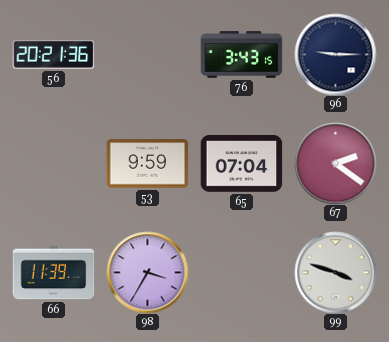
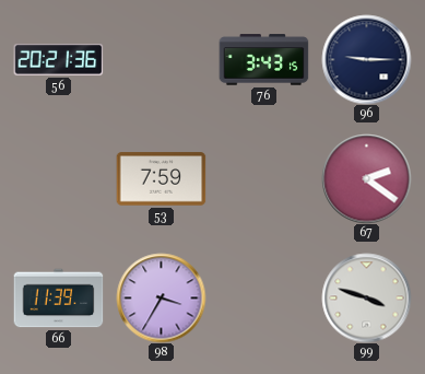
53: 9:59 -> 7:59 (161, 179)
65: 07:04 -> none (241, 164)
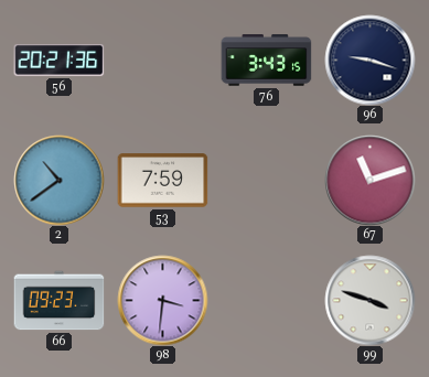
96: 9:15 -> 9:18 (369, 60)
2: none -> 10:39 (58, 180)
67: 2:21 -> 11:12 (369, 180)
66: 11:39 -> 09:23 (58, 301)
98: 3:35 -> 3:31 (162, 300)
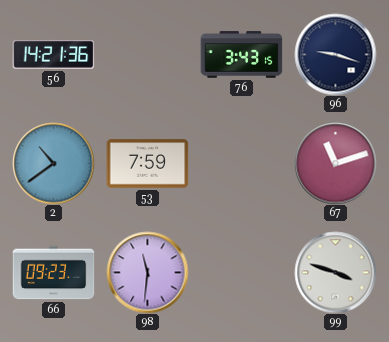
56: 20:21 -> 14:21 (53, 55)
98: 3:31 -> 11:31 (147, 272)
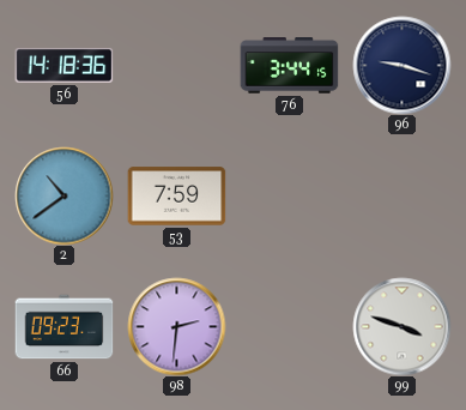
56: 14:21 -> 14:18 (63, 66)
76: 3:43 -> 3:44 (289, 66)
67: 11:12 -> none (335, 163)
98: 11:31 -> 2:31 (176, 326)
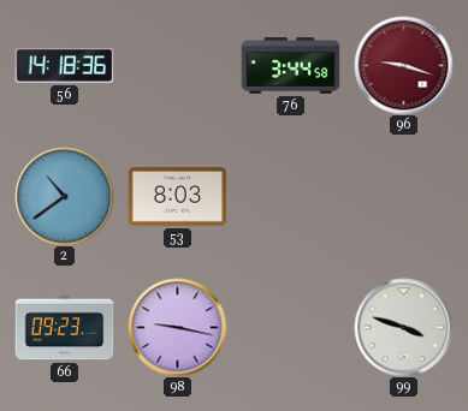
76: 3:44:15 -> 3:44:58 (290, 66)
96 dial: navy -> burgundy (403, 65)
53: 7:59 -> 8:03 (177, 197)
98: 2:31 -> 9:17 (177, 327)
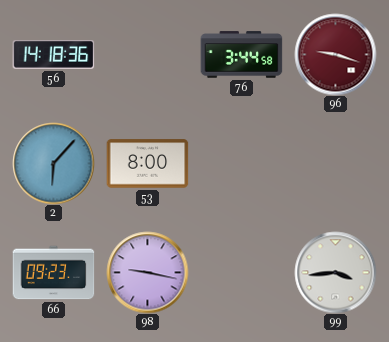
2: 10:39 -> 6:07 (53, 163)
53: 8:03 -> 8:00 (147, 164)
99: 3:48 -> 3:44 (335, 272)
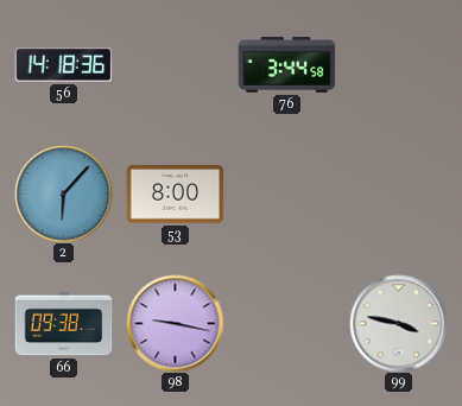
96: 9:18 -> none (335, 54)
66: 09:23 -> 09:38 (63, 324)
99: 3:44 -> 3:47 (398, 323)
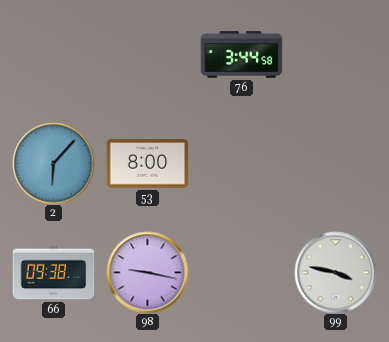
56: 14:18 -> none (63, 65)
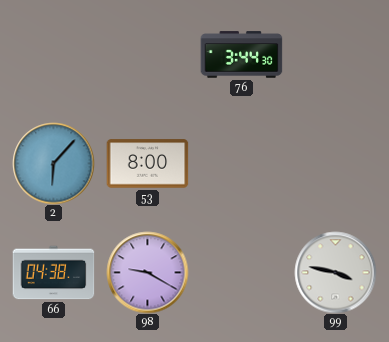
76: 3:44:58 -> 3:44:30 (241, 55)
66: 09:38 -> 04:38 (53, 273)
98: 9:17 -> 9:20 (147, 272)
